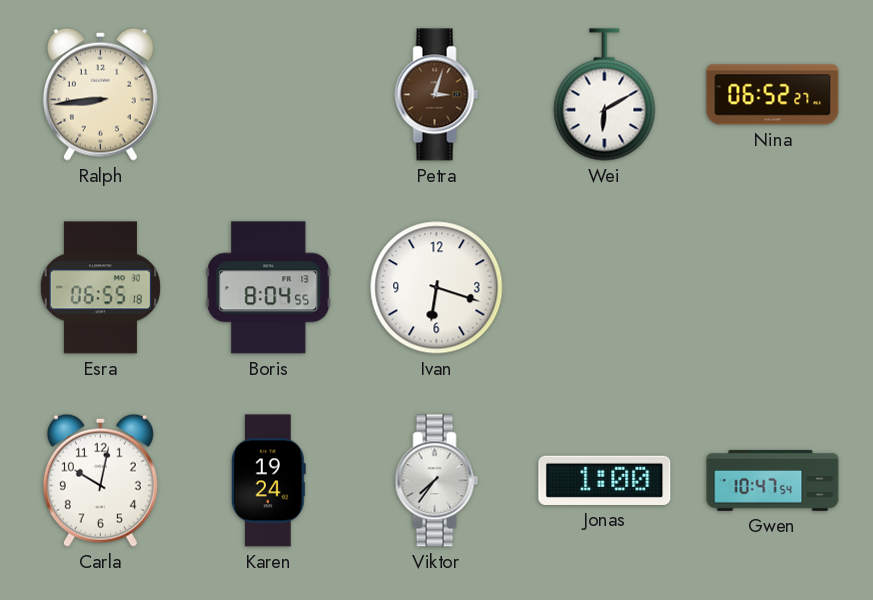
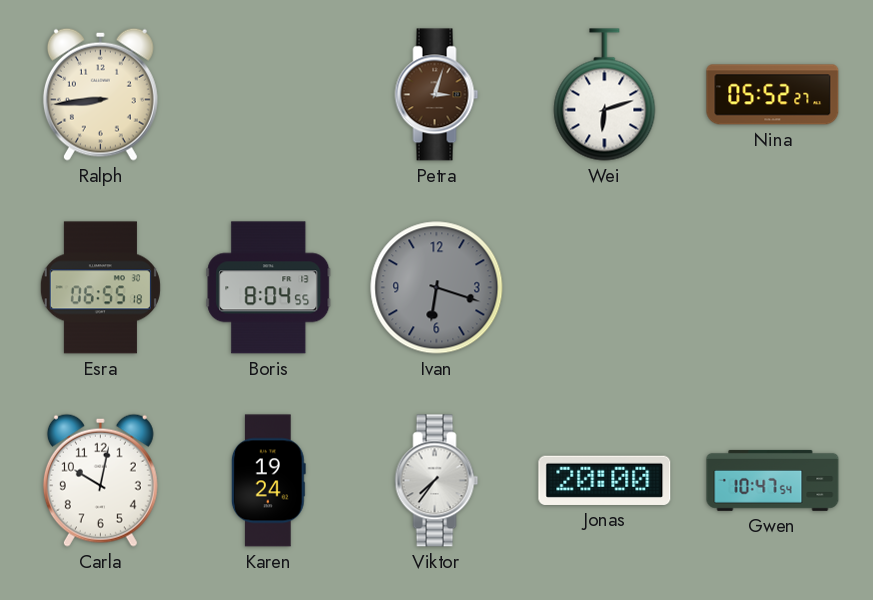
Wei: 6:10 -> 6:12 (605, 95)
Nina: 06:52 -> 05:52 (773, 95)
Ivan dial: white -> grey (437, 288)
Jonas: 1:00 -> 20:00 (605, 480)
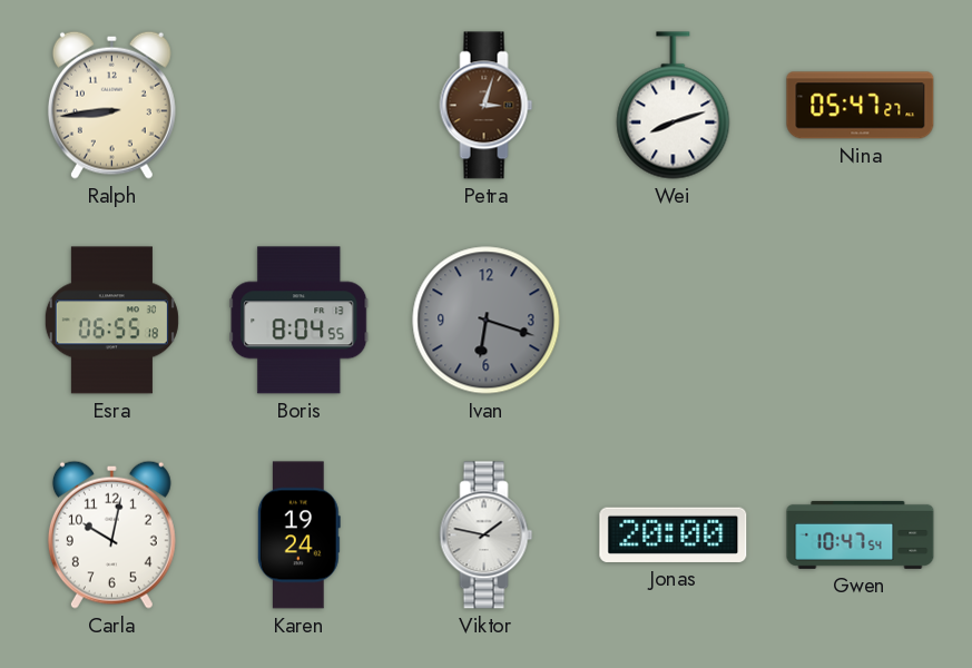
Wei: 6:12 -> 8:12 (674, 106)
Nina: 05:52 -> 05:47 (861, 106)
Viktor: 7:36 -> 1:47 (487, 536)
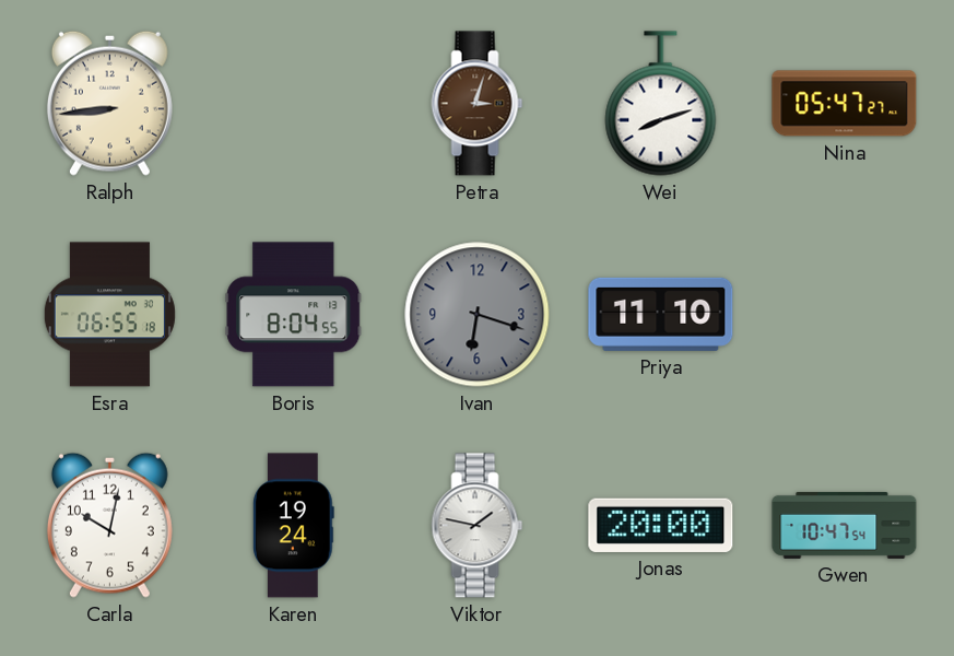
Priya: none -> 11:10 (661, 314)
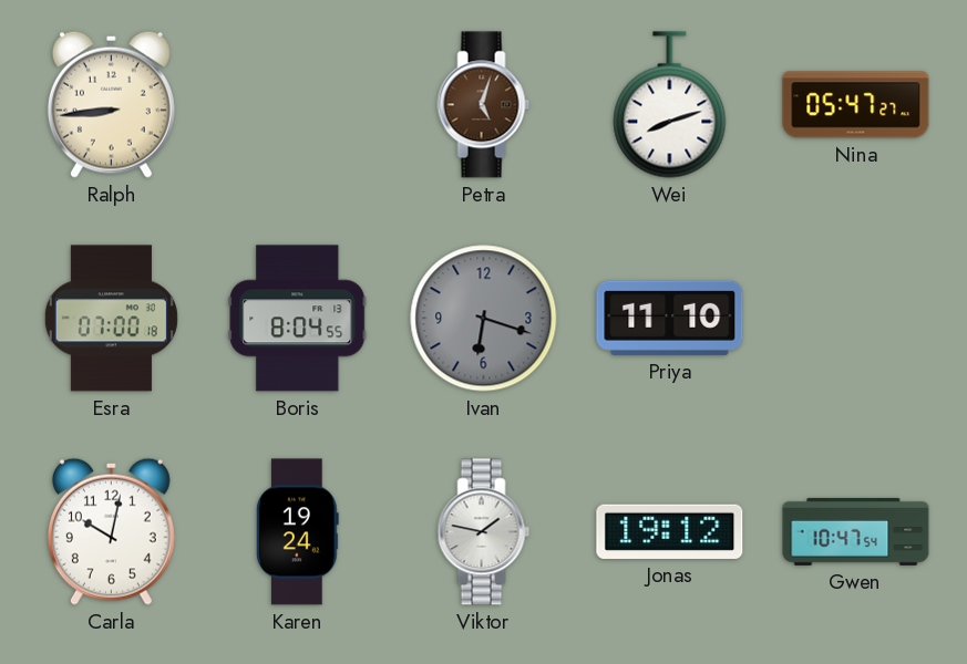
Petra: 3:03 -> 5:03 (484, 105)
Esra: 06:55 -> 07:00 (111, 319)
Jonas: 20:00 -> 19:12 (670, 531)
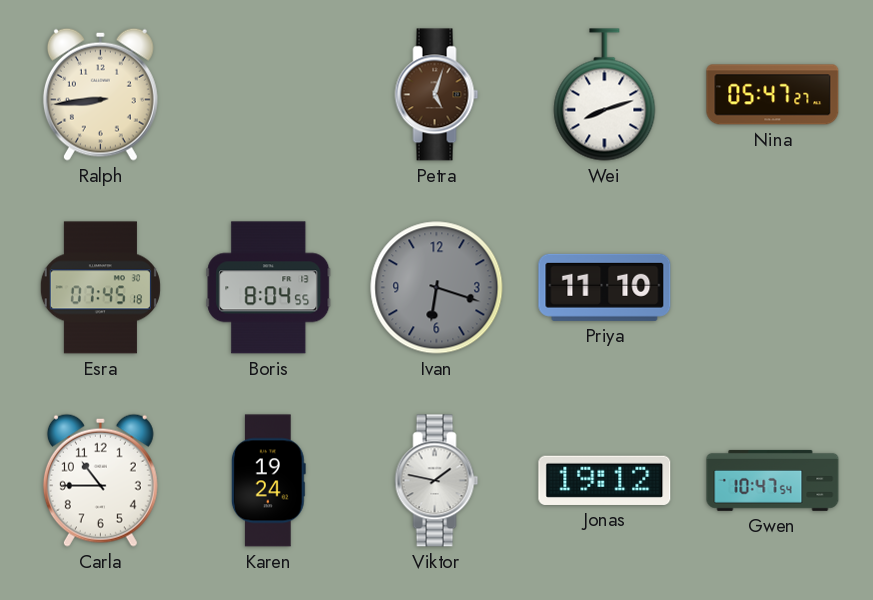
Esra: 07:00 -> 07:45 (100, 288)
Carla: 10:02 -> 10:45 (100, 480)
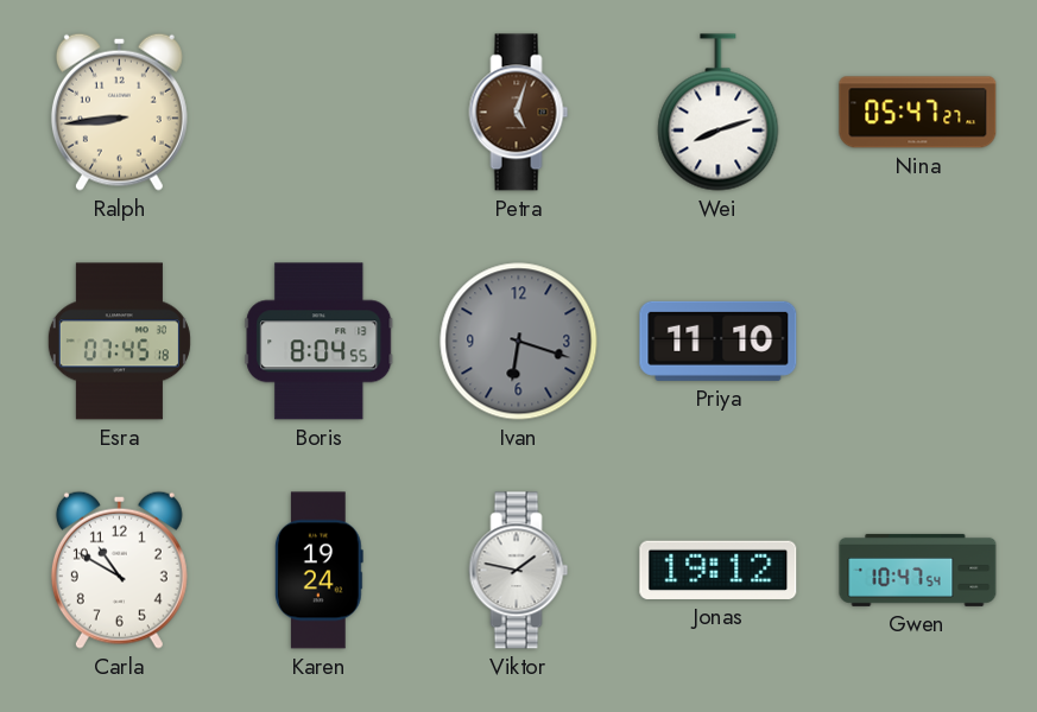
Carla: 10:45 -> 10:50 (119, 570)
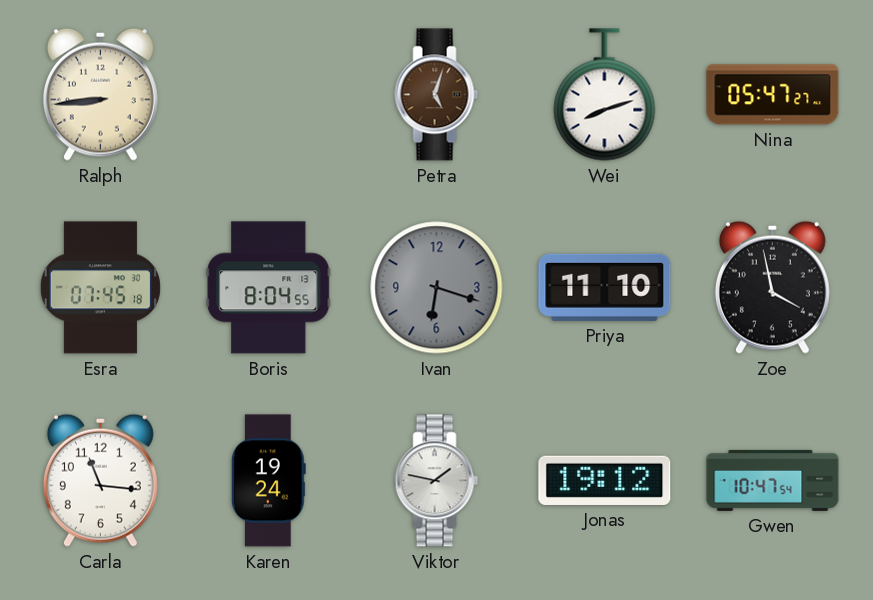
Zoe: none -> 3:58 (772, 287)
Carla: 10:50 -> 11:16 (100, 480)
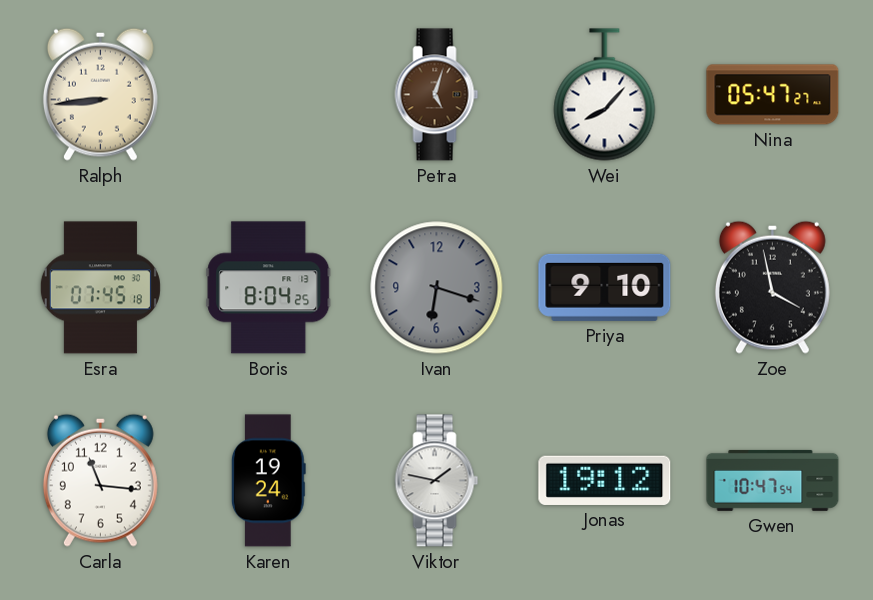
Wei: 8:12 -> 8:07 (605, 95)
Boris: 8:04:55 -> 8:04:25 (269, 288)
Priya: 11:10 -> 9:10 (605, 287)
